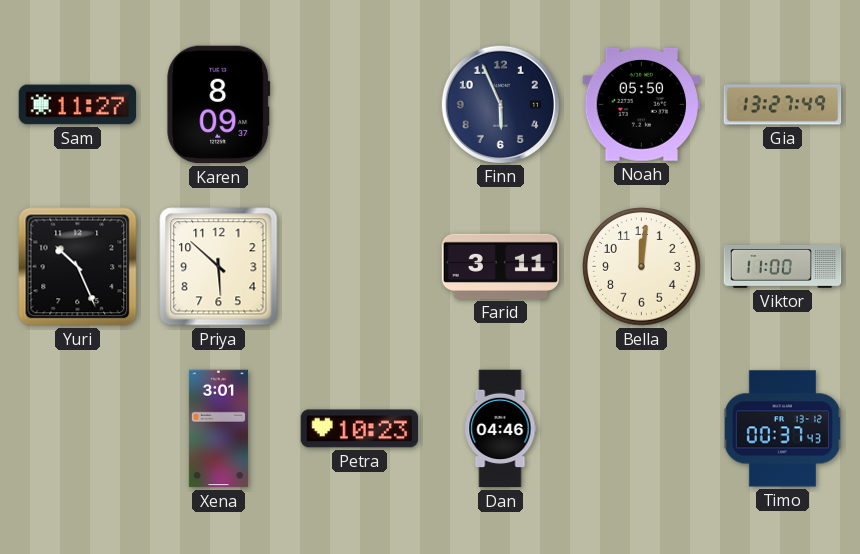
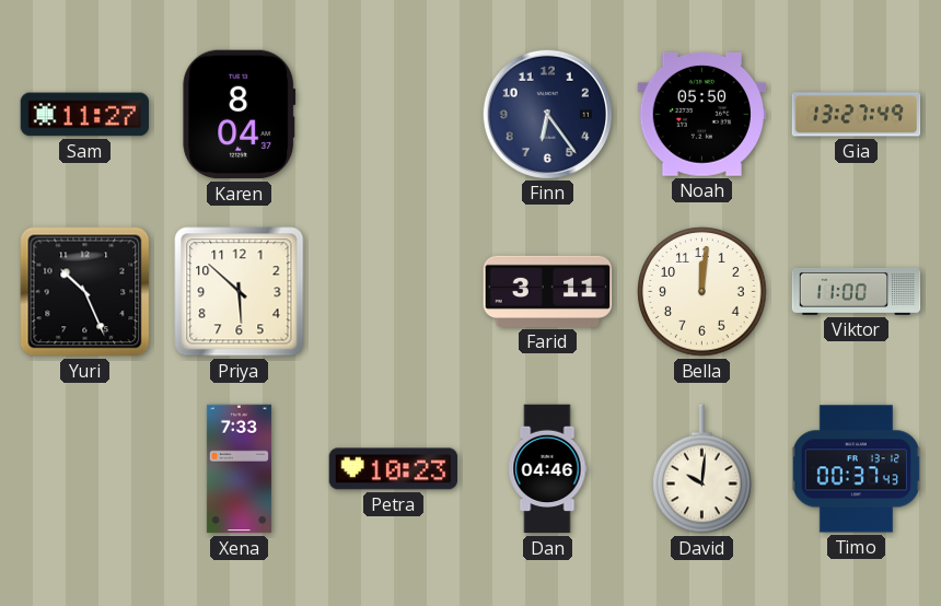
Karen: 8:09 -> 8:04 (240, 115)
Finn: 5:56 -> 6:24 (547, 114)
Xena: 3:01 -> 7:33 (239, 469)
David: none -> 10:01 (702, 469)
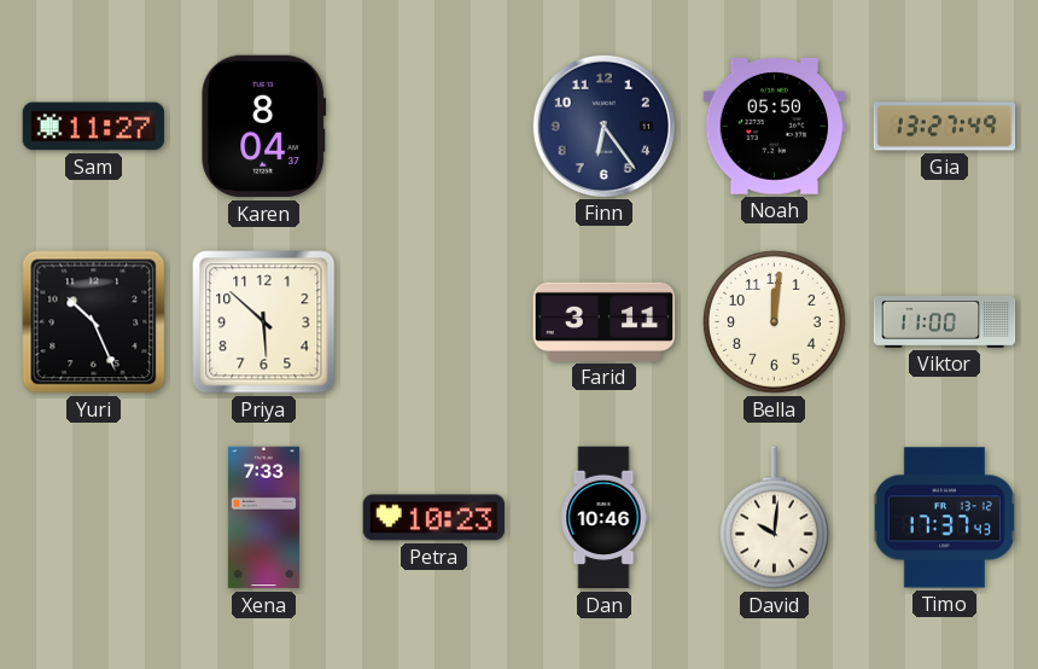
Dan: 04:46 -> 10:46 (603, 518)
Timo: 00:37 -> 17:37 (944, 518)
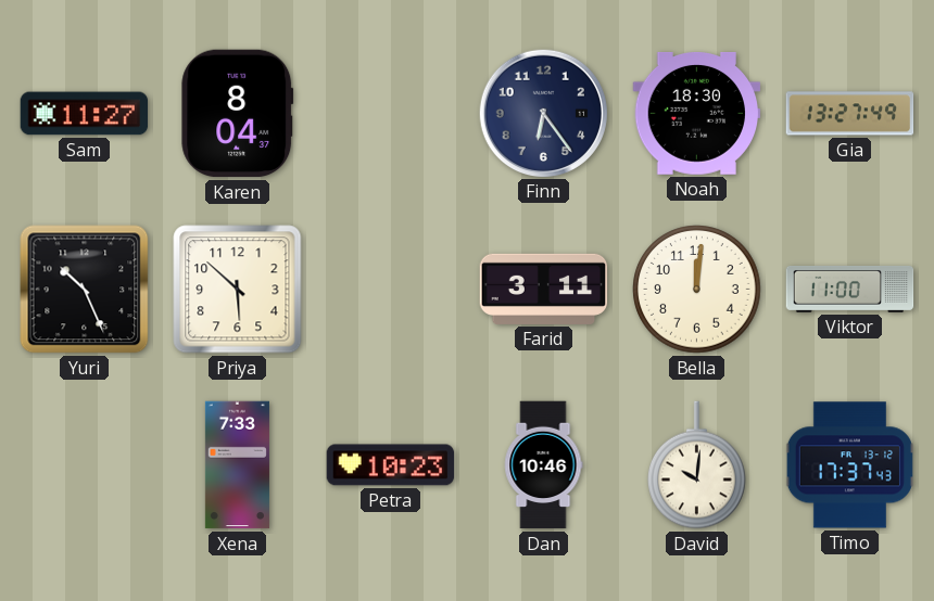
Noah: 05:50 -> 18:30 (697, 113)
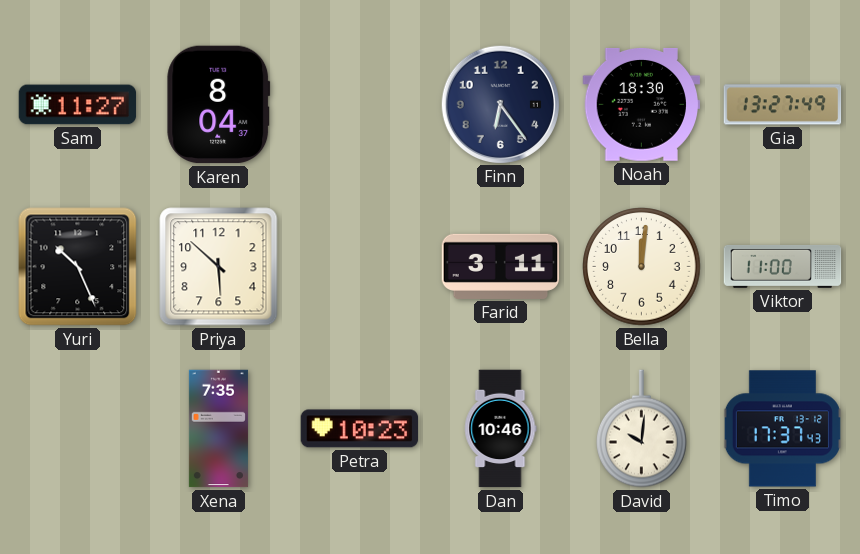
Xena: 7:33 -> 7:35 (218, 429)
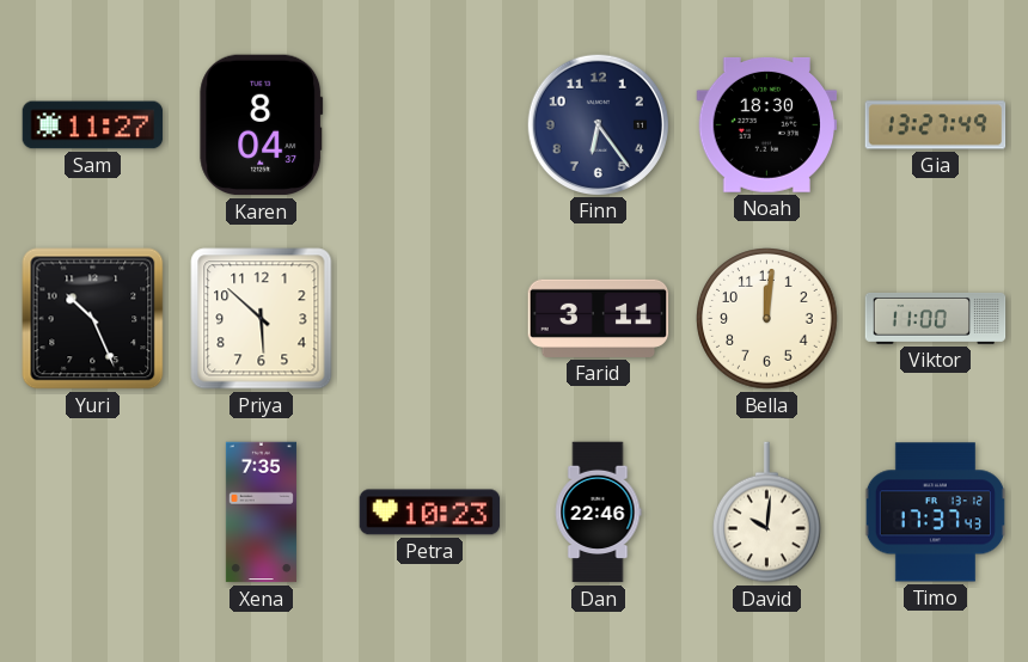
Dan: 10:46 -> 22:46 (598, 513)
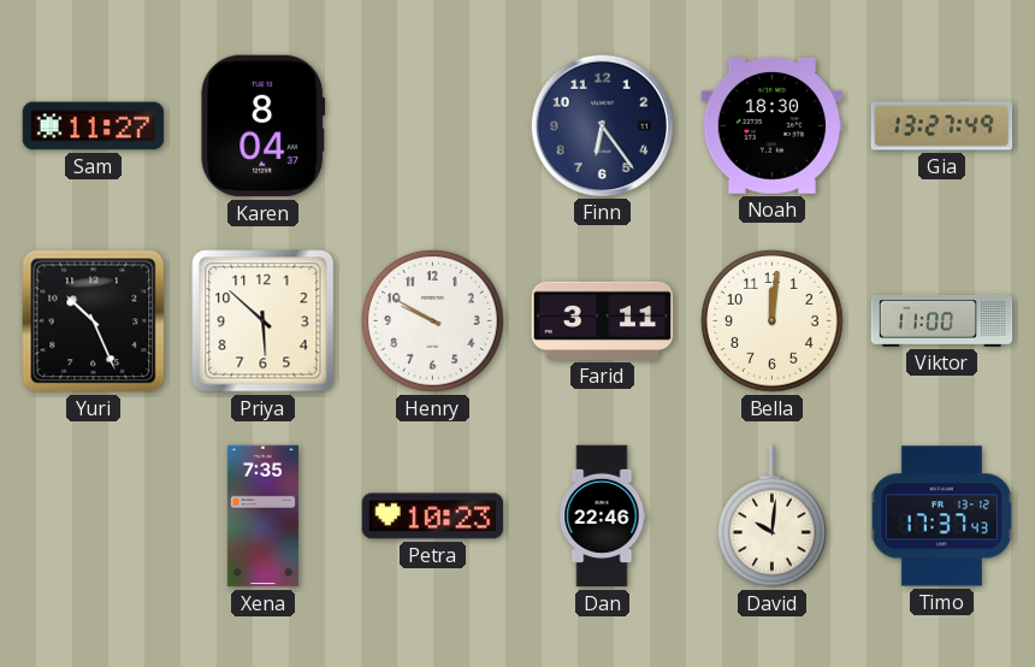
Henry: none -> 9:50 (433, 321)
